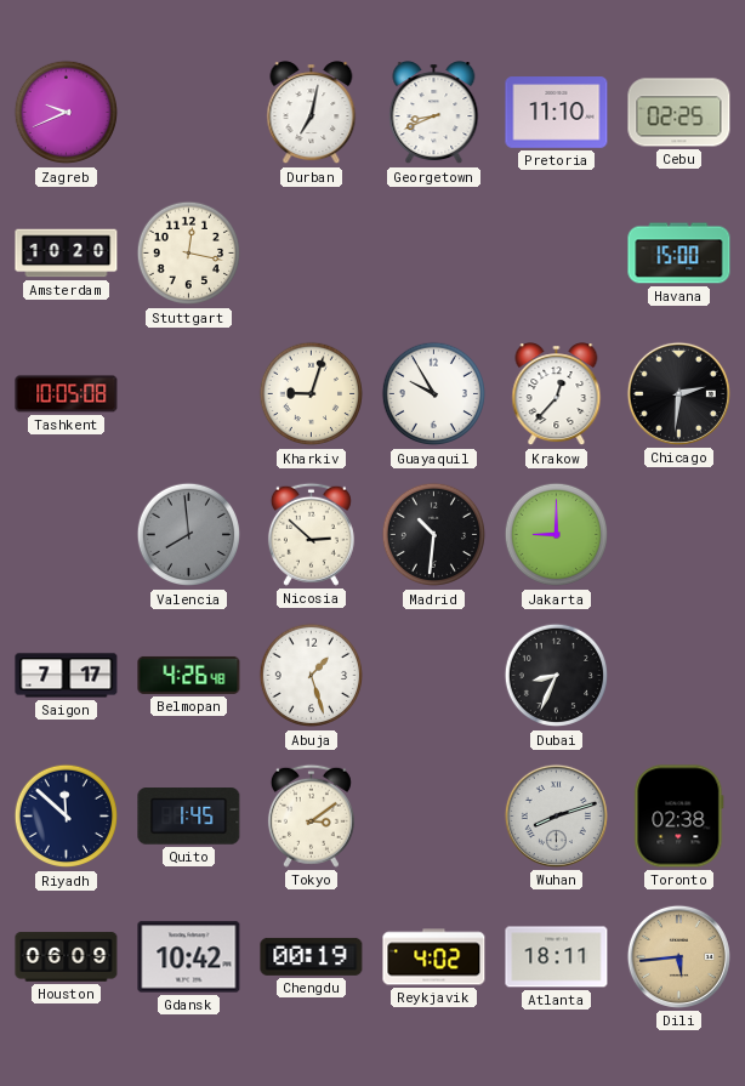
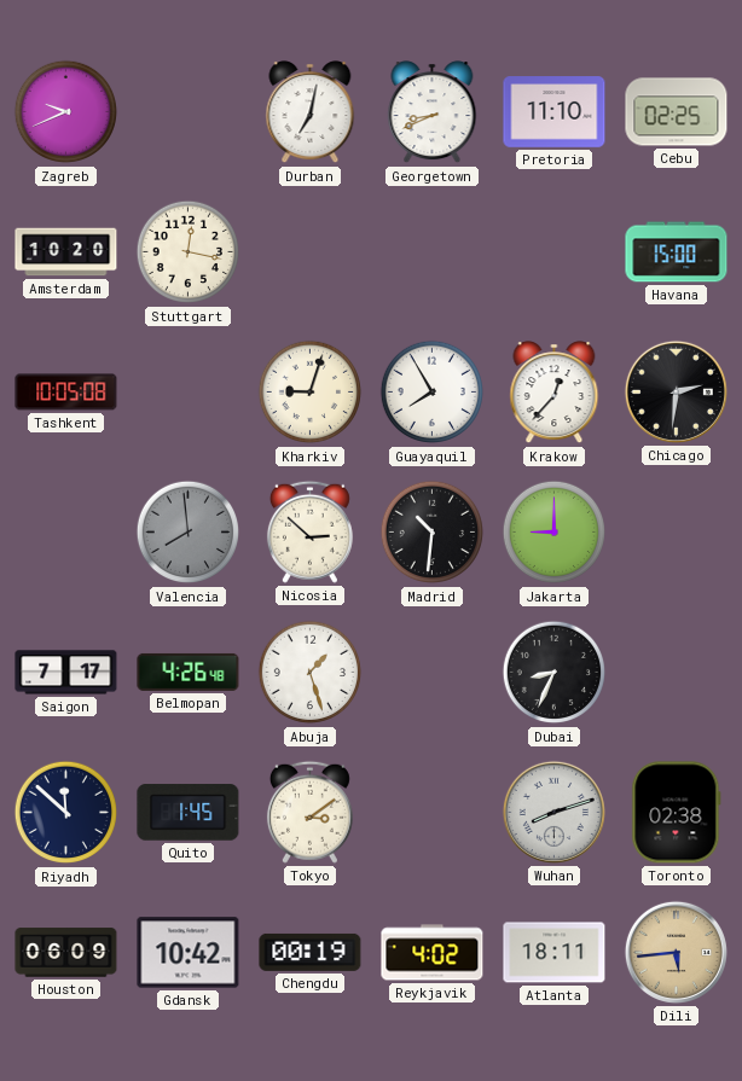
Guayaquil: 9:55 -> 7:55 (433, 393)
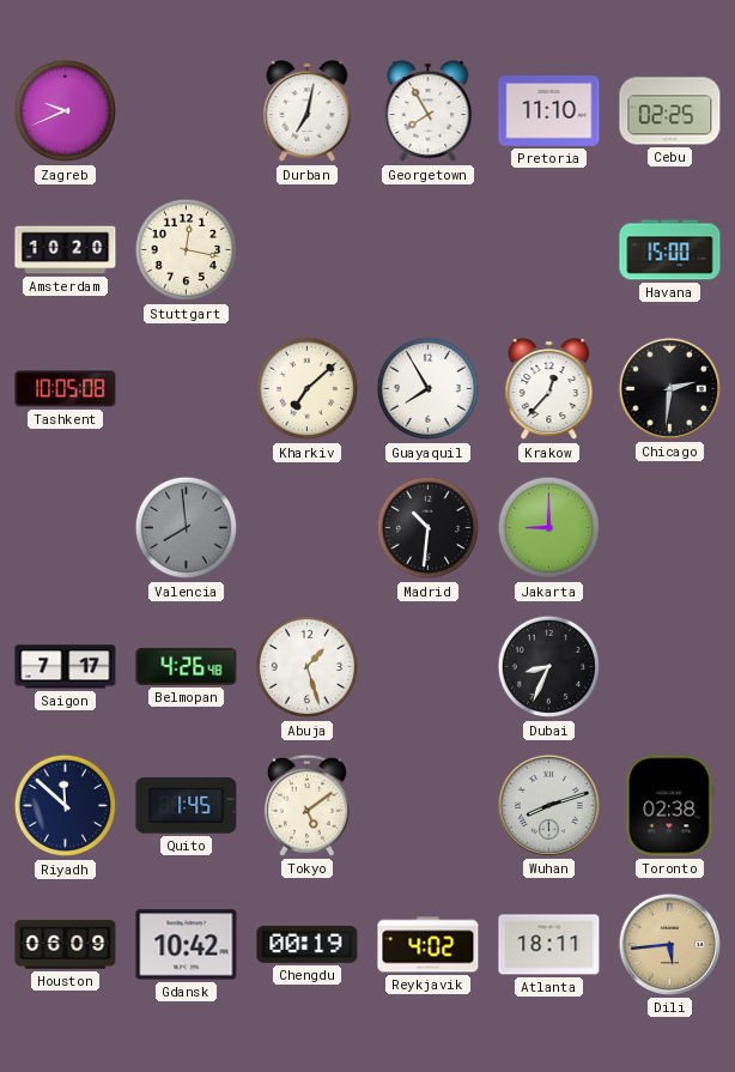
Georgetown: 8:41 -> 7:55 (429, 111)
Kharkiv: 9:03 -> 7:08 (308, 389)
Nicosia: 2:52 -> none (309, 531)
Tokyo: 3:09 -> 5:09 (306, 805)
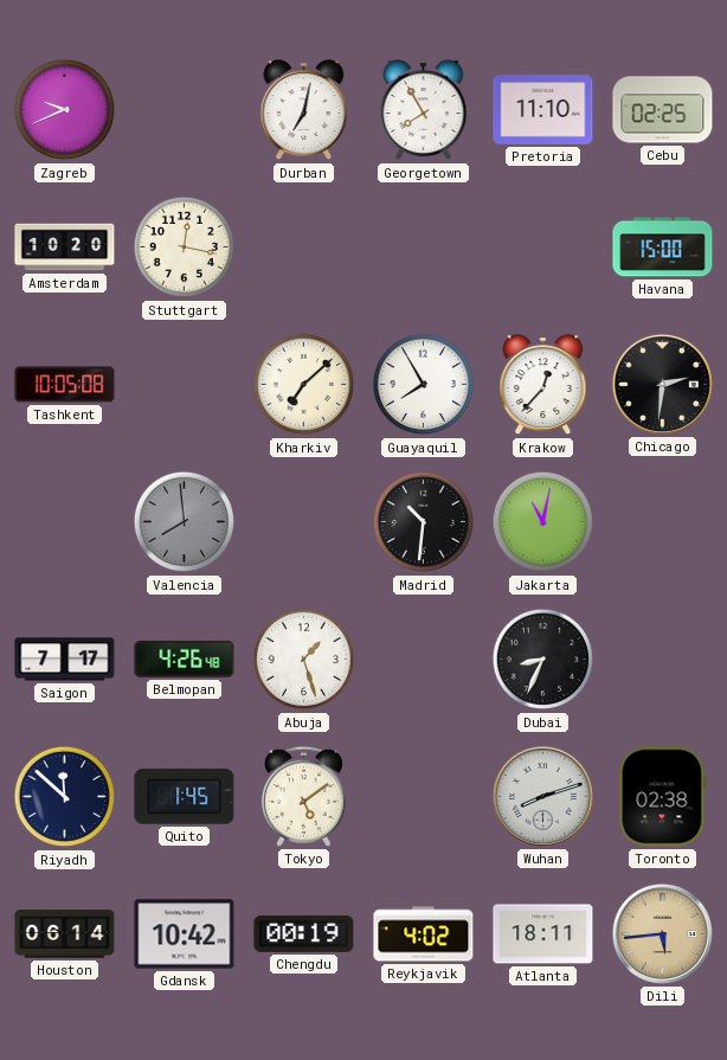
Jakarta: 9:00 -> 11:02 (543, 522)
Houston: 06:09 -> 06:14 (65, 934)
